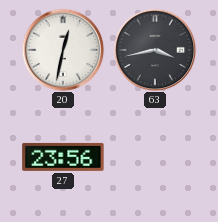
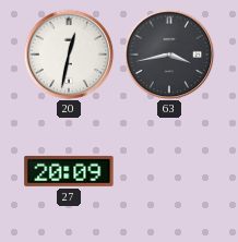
27: 23:56 -> 20:09 (69, 171)
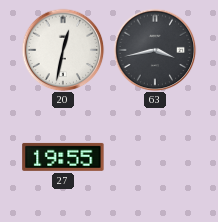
27: 20:09 -> 19:55 (63, 157)
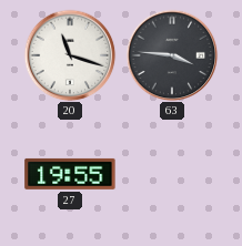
20: 12:32 -> 11:18 (70, 55)
63: 3:43 -> 3:46 (172, 55)
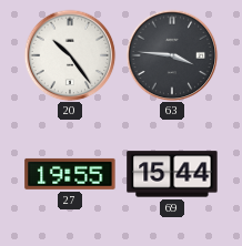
20: 11:18 -> 10:24 (70, 55)
69: none -> 15:44 (172, 174)
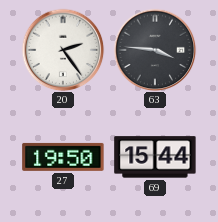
20: 10:24 -> 2:24 (63, 50)
27: 19:55 -> 19:50 (63, 157)
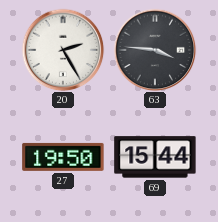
20: 2:24 -> 2:25 (63, 50)
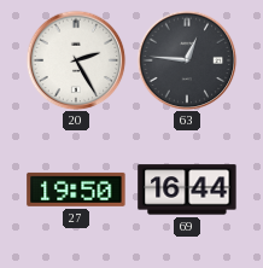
63: 3:46 -> 12:46 (187, 60)
69: 15:44 -> 16:44 (187, 190)
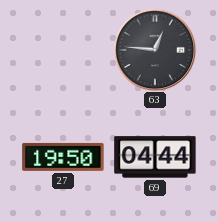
20: 2:25 -> none (76, 60)
69: 16:44 -> 04:44 (155, 157)
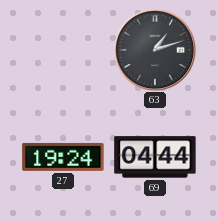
63: 12:46 -> 1:12 (155, 50)
27: 19:50 -> 19:24 (63, 157)
